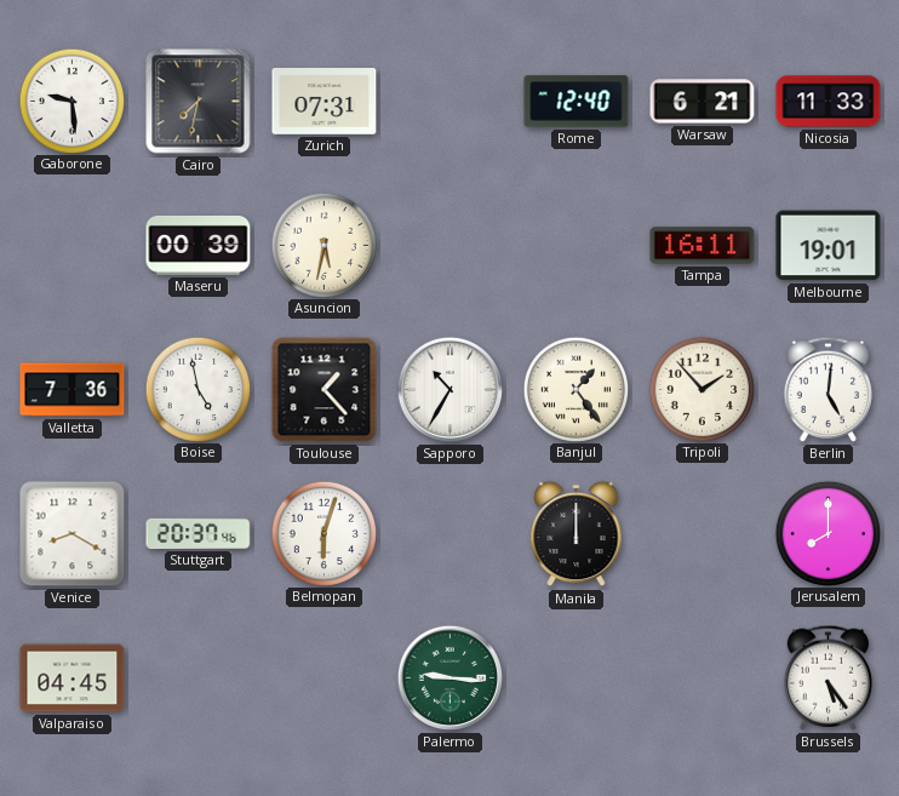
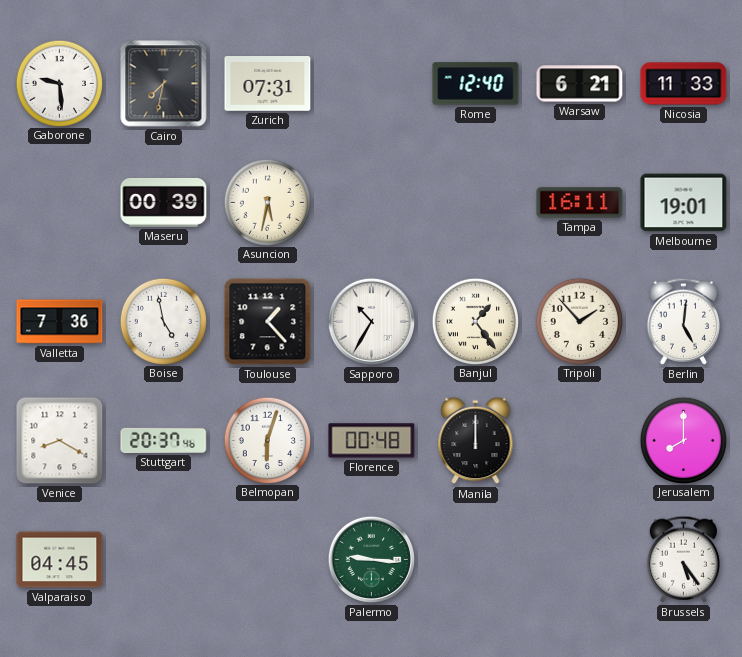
Florence: none -> 00:48 (372, 441)
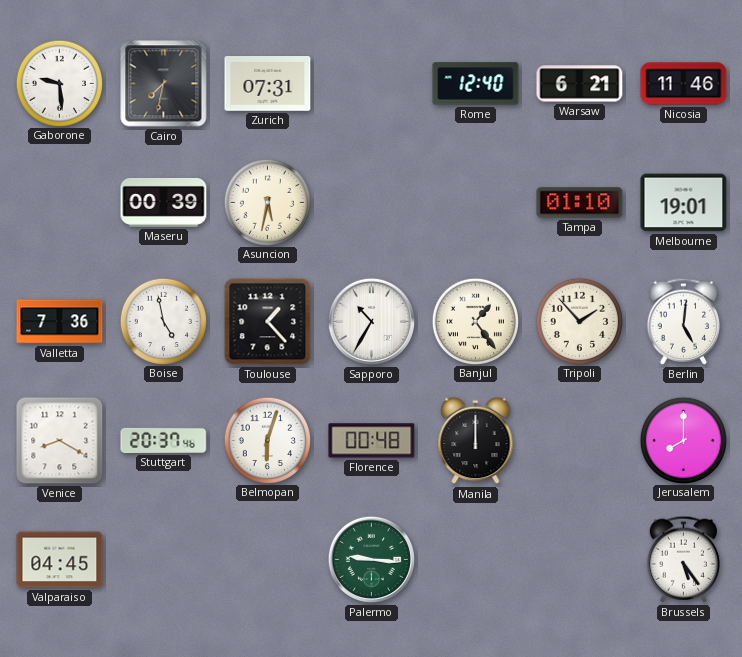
Nicosia: 11:33 -> 11:46 (684, 84)
Tampa: 16:11 -> 01:10 (580, 203)
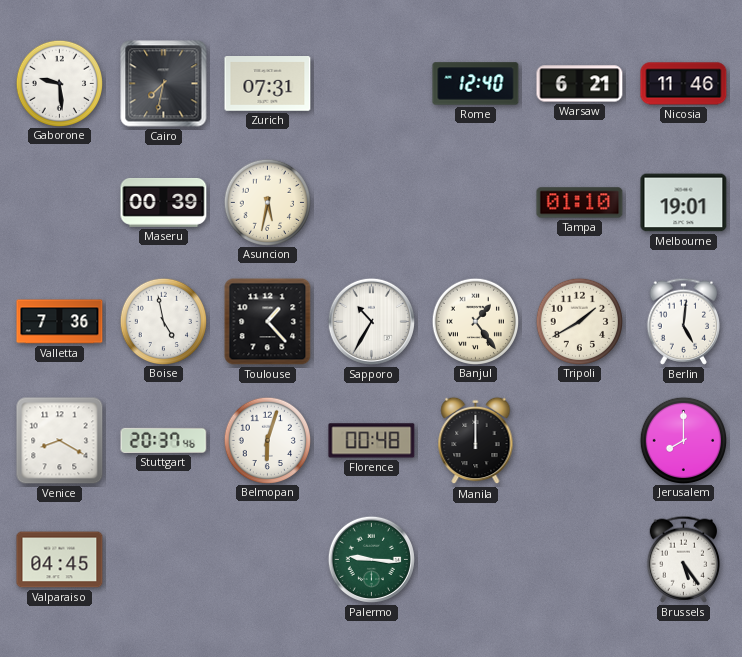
Tripoli: 1:53 -> 1:40 (579, 321)
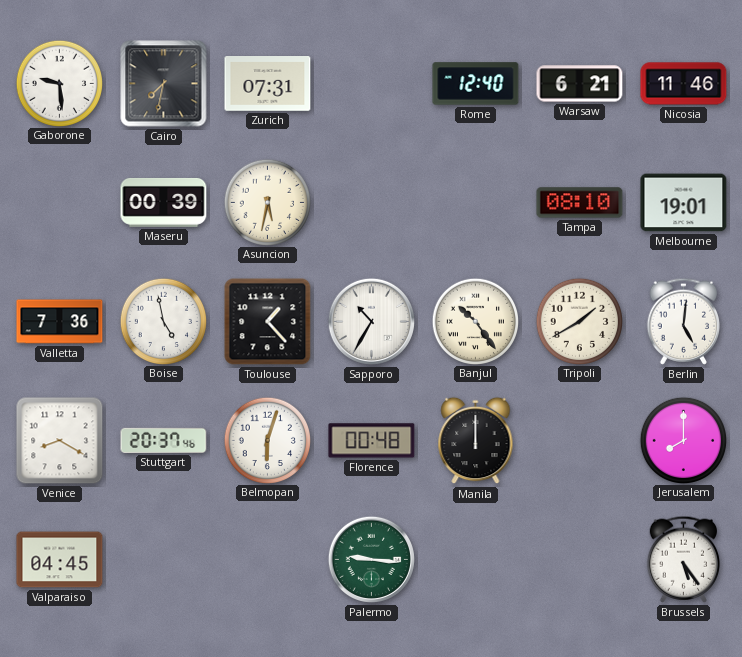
Tampa: 01:10 -> 08:10 (580, 203)
Banjul: 1:24 -> 10:24 (475, 321)
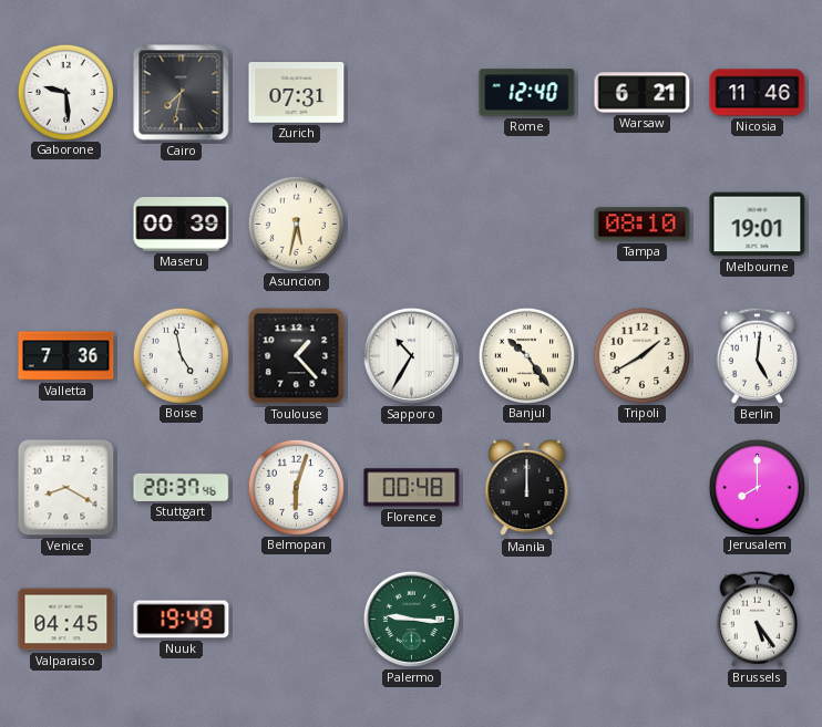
Nuuk: none -> 19:49 (182, 620)
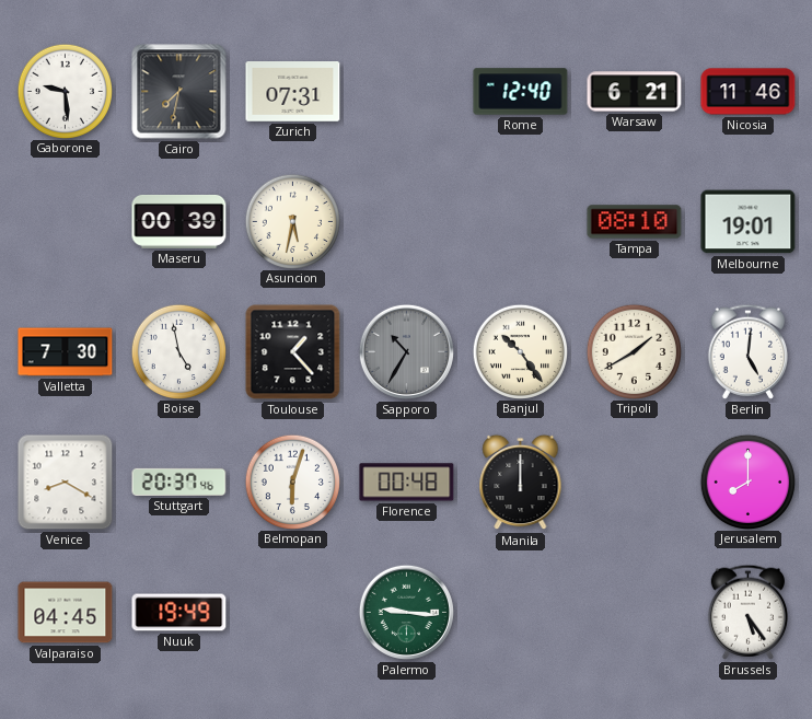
Valletta: 7:36 -> 7:30 (66, 352)
Sapporo dial: white -> grey (406, 351)
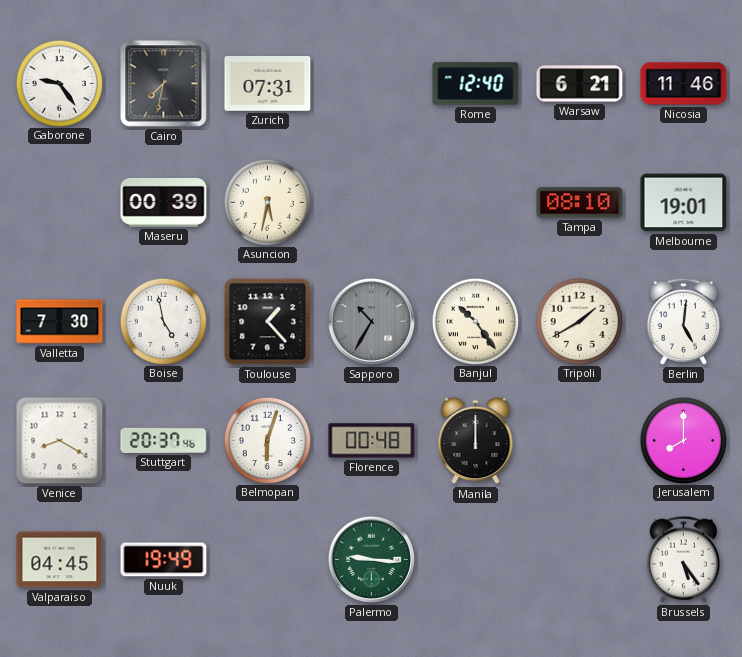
Gaborone: 9:29 -> 9:24 (59, 83)
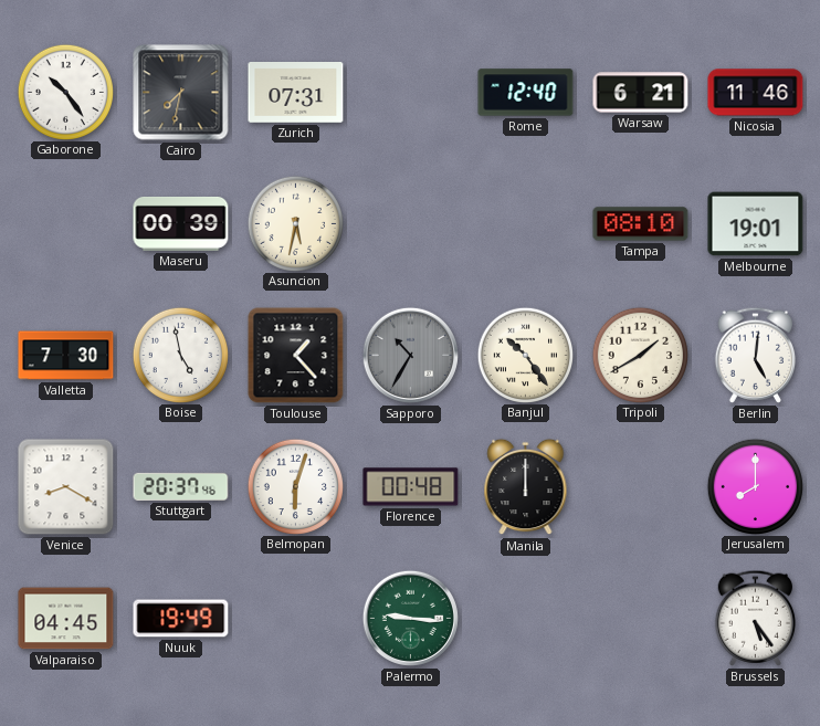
Gaborone: 9:24 -> 10:24 (65, 92)
